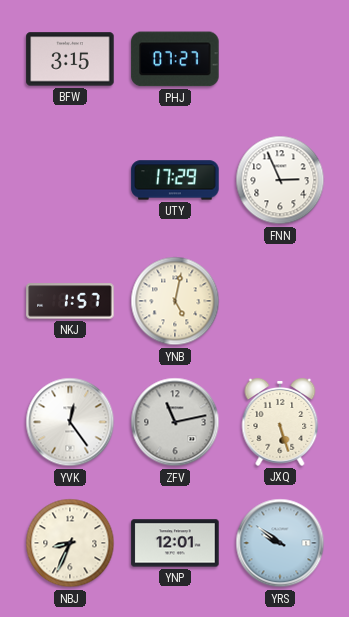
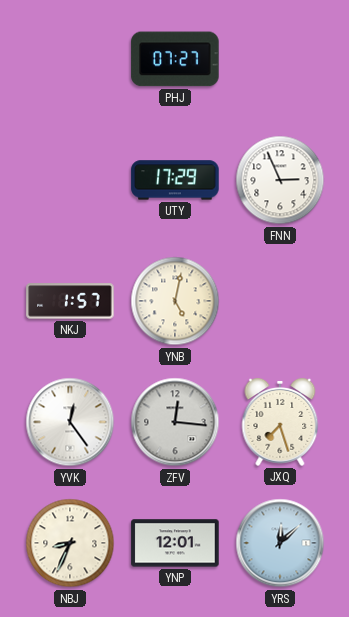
BFW: 3:15 -> none (70, 59)
ZFV: 11:13 -> 12:16 (175, 422)
JXQ: 5:27 -> 7:27 (280, 423)
YRS: 9:51 -> 12:08 (280, 543)
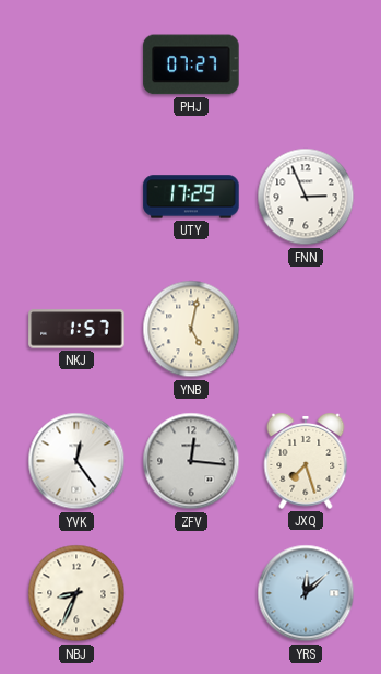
YNP: 12:01 -> none (175, 543)
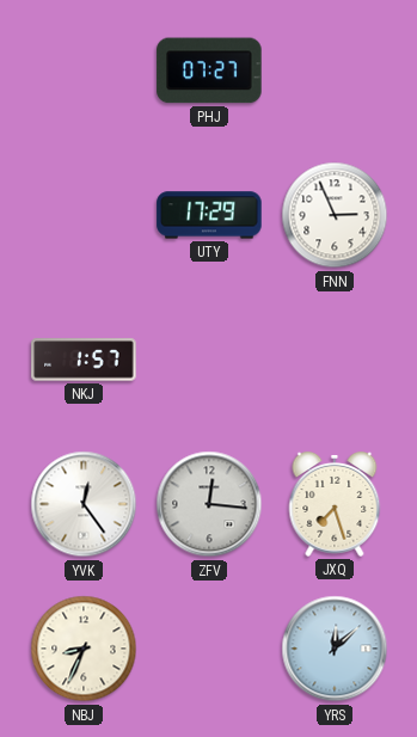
YNB: 5:02 -> none (191, 329)
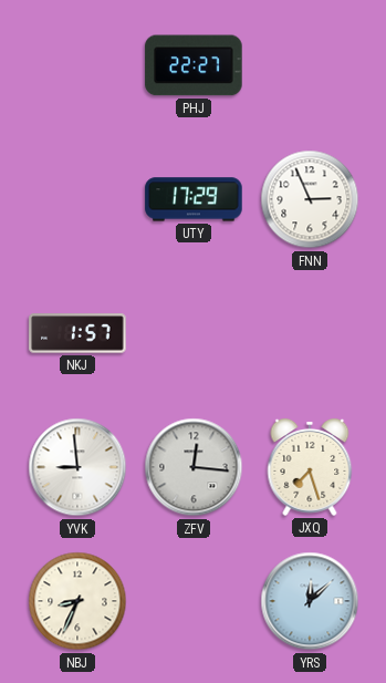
PHJ: 07:27 -> 22:27 (194, 65)
YVK: 12:24 -> 8:59 (77, 467)
